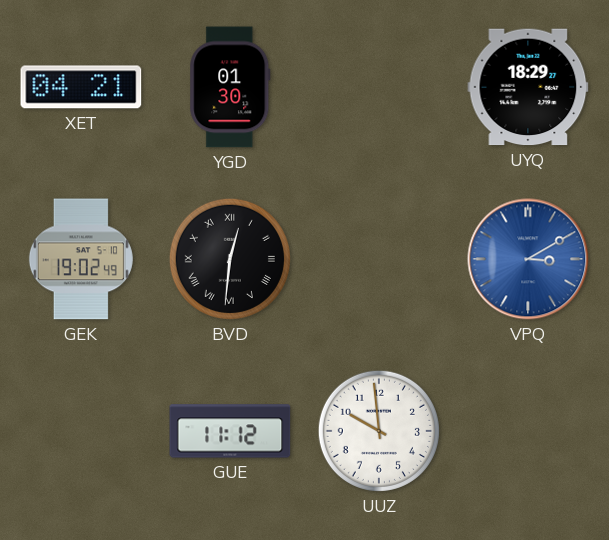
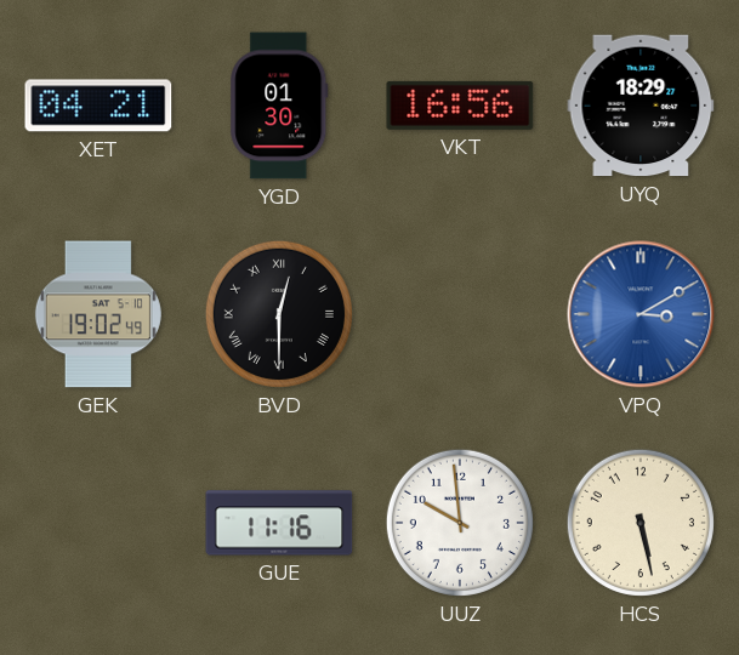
VKT: none -> 16:56 (460, 106)
BVD: 12:31 -> 12:30 (279, 314)
GUE: 11:12 -> 11:16 (279, 523)
HCS: none -> 5:28 (641, 523)
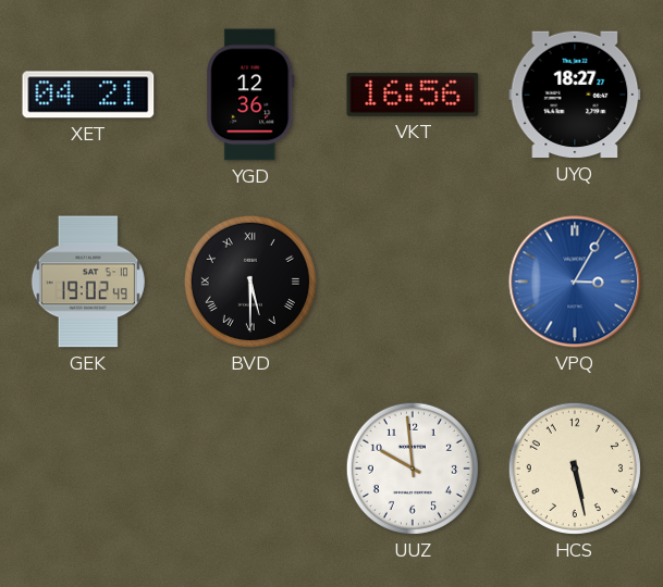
YGD: 01:30 -> 12:36 (250, 95)
UYQ: 18:29 -> 18:27 (575, 95)
BVD: 12:30 -> 5:30 (250, 282)
VPQ: 3:10 -> 3:05 (575, 282)
GUE: 11:16 -> none (279, 523)
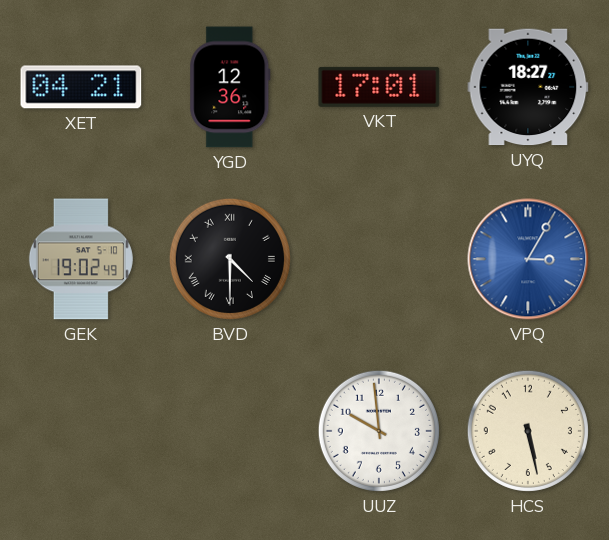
VKT: 16:56 -> 17:01 (379, 87)
BVD: 5:30 -> 4:30 (230, 259)
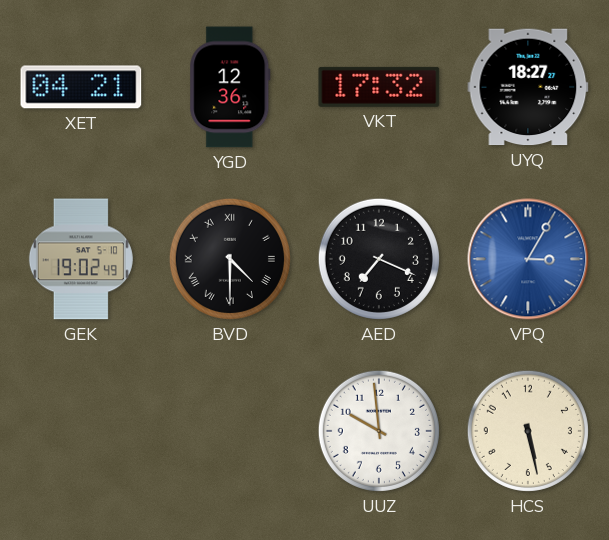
VKT: 17:01 -> 17:32 (379, 87)
AED: none -> 7:19 (379, 259)
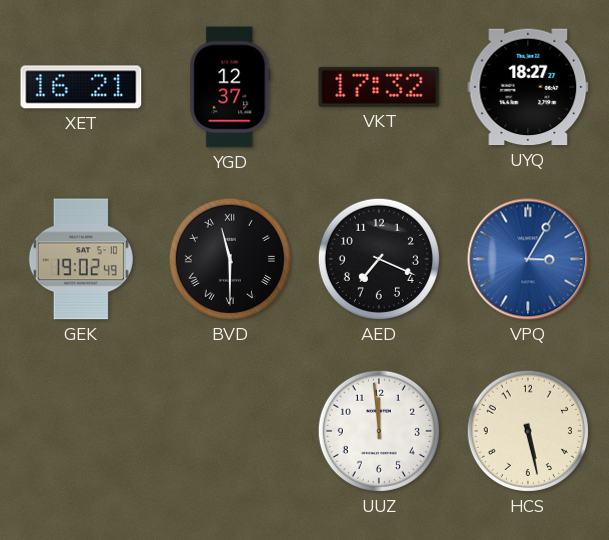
XET: 04:21 -> 16:21 (81, 87)
YGD: 12:36 -> 12:37 (230, 87)
BVD: 4:30 -> 11:30 (230, 259)
UUZ: 9:59 -> 11:59 (379, 431)
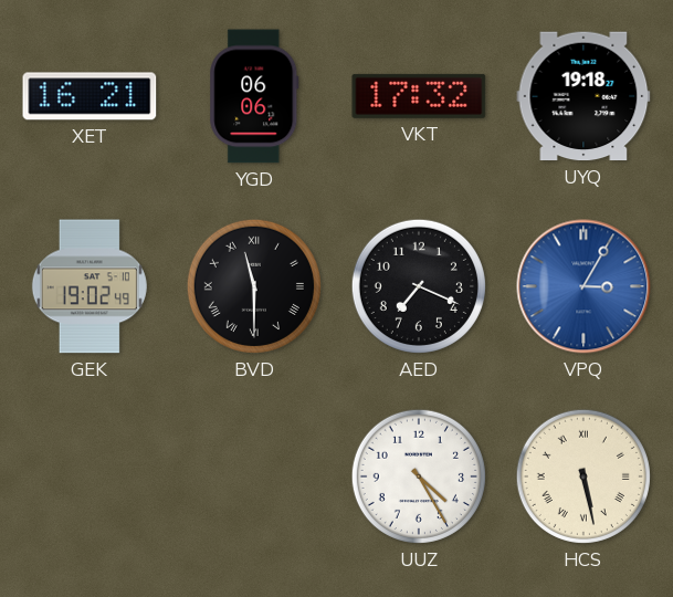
YGD: 12:37 -> 06:06 (254, 96)
UYQ: 18:27 -> 19:18 (583, 96)
UUZ: 11:59 -> 4:25 (419, 476)
HCS numerals: Arabic -> Roman (583, 476)
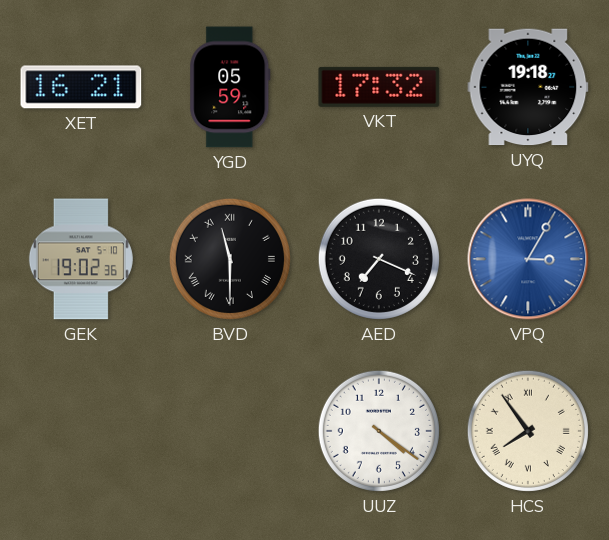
YGD: 06:06 -> 05:59 (230, 87)
GEK: 19:02:49 -> 19:02:36 (81, 259)
UUZ: 4:25 -> 4:21 (379, 431)
HCS: 5:28 -> 7:54 (528, 431)
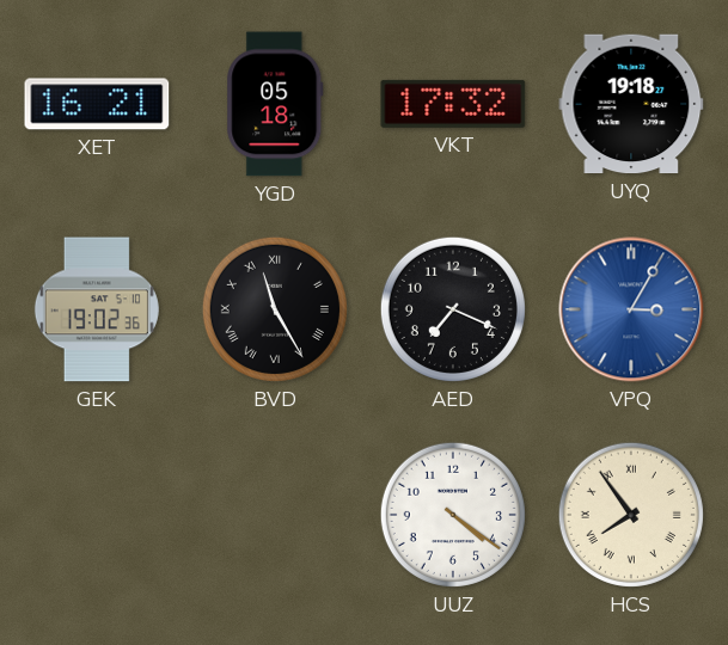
YGD: 05:59 -> 05:18 (275, 104)
BVD: 11:30 -> 11:25 (275, 309)
